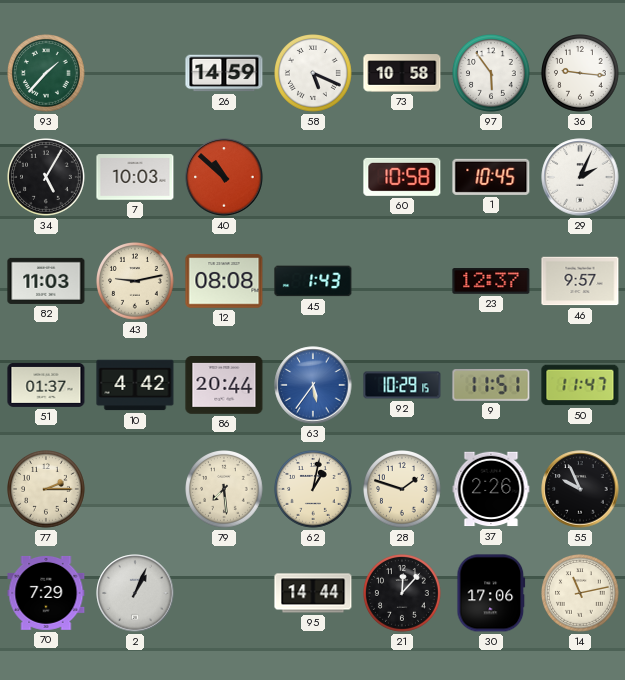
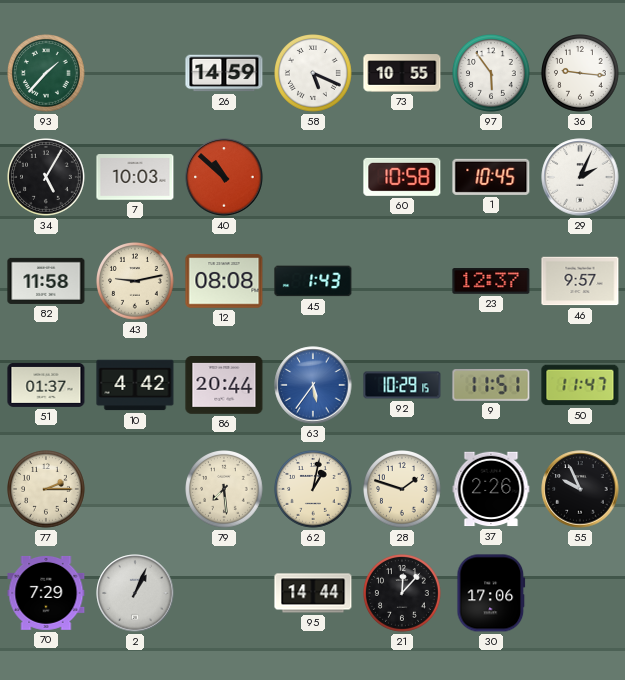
73: 10:58 -> 10:55 (402, 73)
82: 11:03 -> 11:58 (46, 281)
14: 11:13 -> none (581, 594)
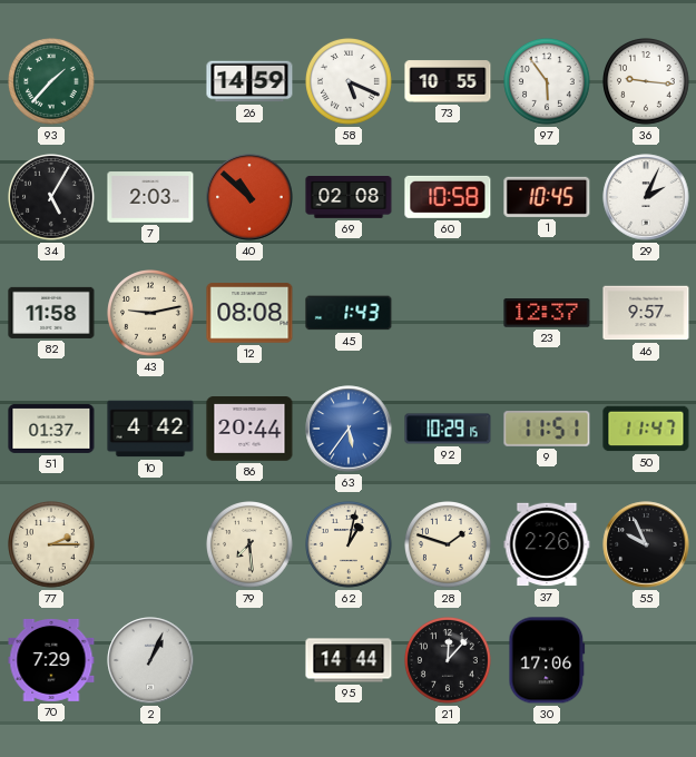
7: 10:03 -> 2:03 (150, 197)
69: none -> 02:08 (349, 198)
